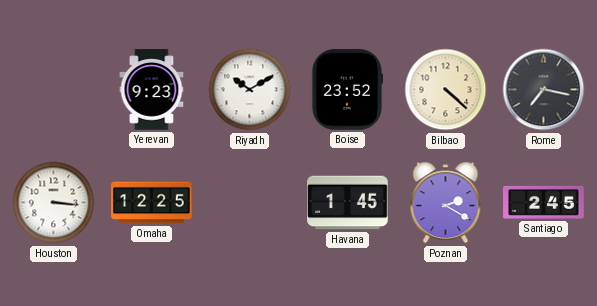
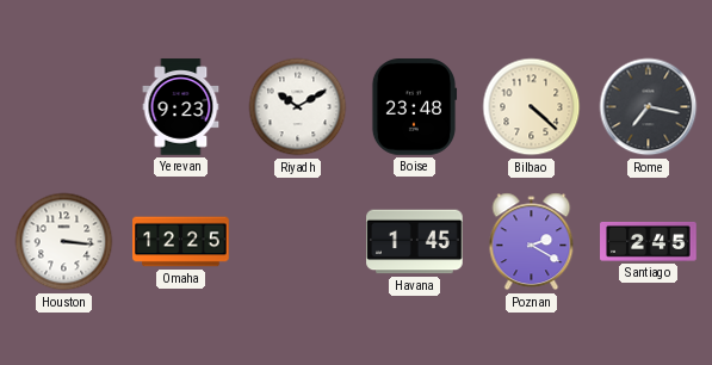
Boise: 23:52 -> 23:48 (414, 107)
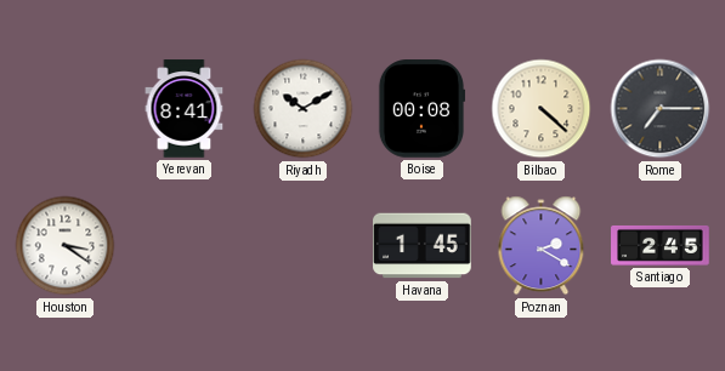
Yerevan: 9:23 -> 8:41 (185, 109)
Boise: 23:48 -> 00:08 (421, 109)
Rome: 7:17 -> 7:15 (661, 109)
Houston: 3:16 -> 3:21 (66, 246)
Omaha: 12:25 -> none (181, 242)
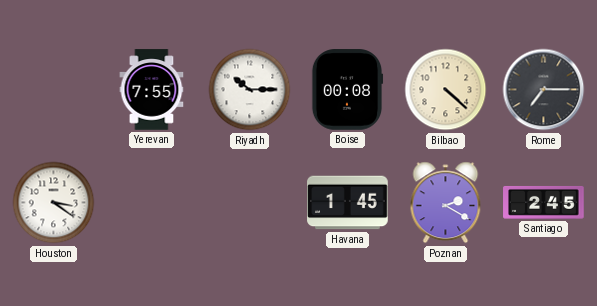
Yerevan: 8:41 -> 7:55 (152, 90)
Riyadh: 10:10 -> 10:15 (250, 90)
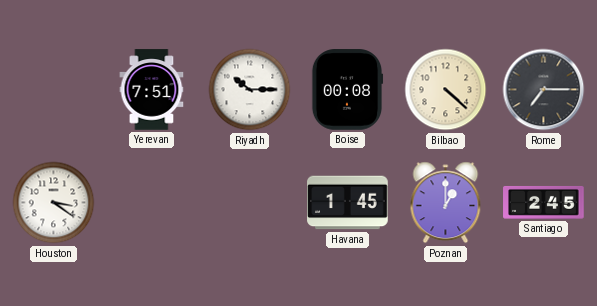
Yerevan: 7:55 -> 7:51 (152, 90)
Poznan: 2:20 -> 1:00 (446, 203)
